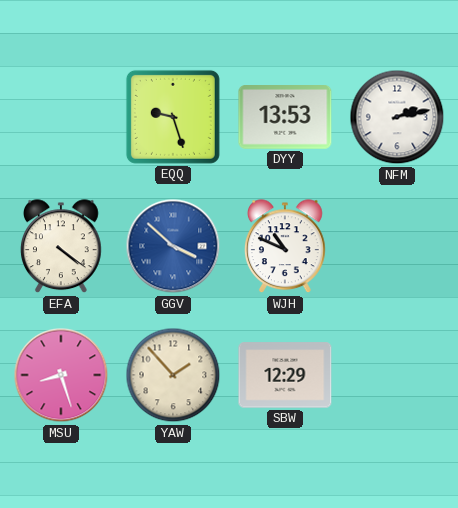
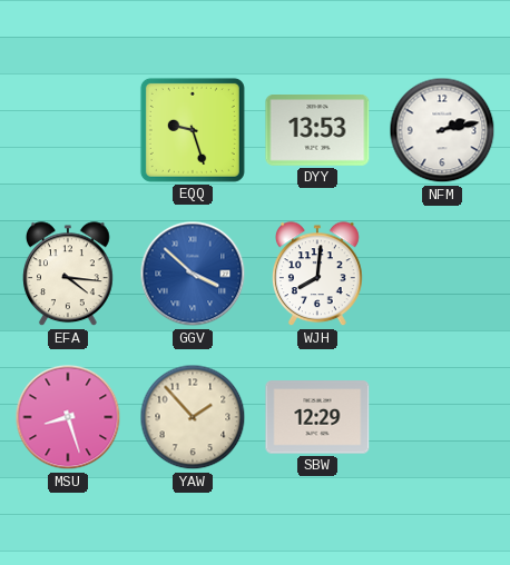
EFA: 4:21 -> 4:16 (69, 275)
WJH: 10:49 -> 8:01 (318, 275)
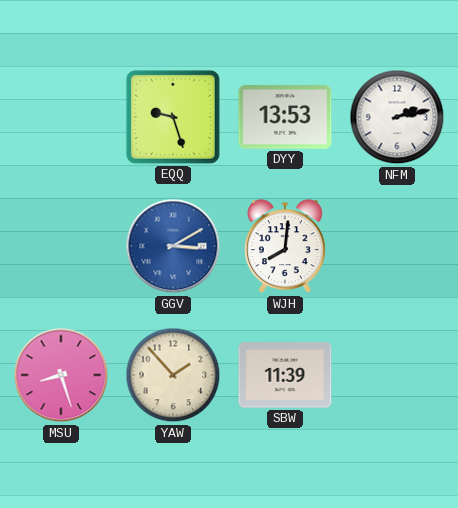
EFA: 4:16 -> none (69, 275)
GGV: 3:52 -> 3:10 (173, 246)
SBW: 12:29 -> 11:39 (285, 375)
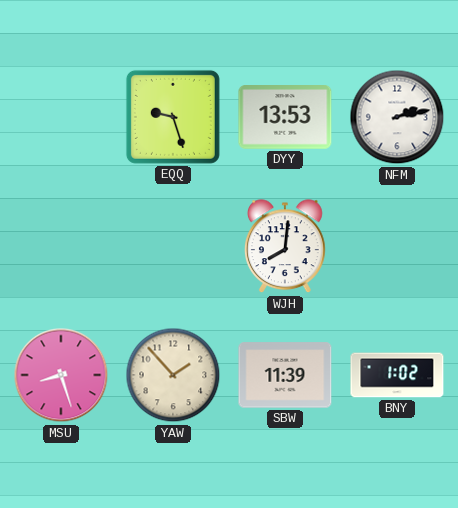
GGV: 3:10 -> none (173, 246)
BNY: none -> 1:02 (397, 375)
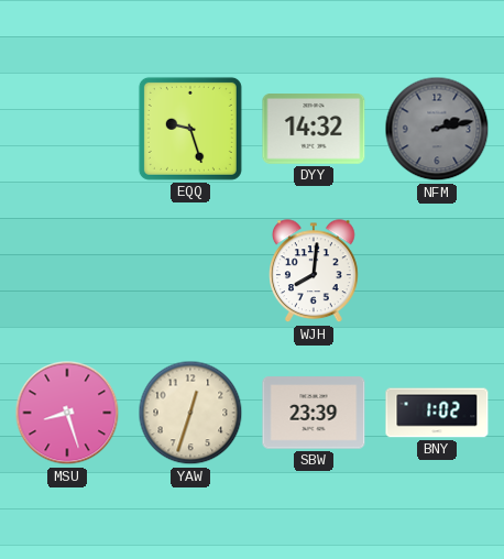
DYY: 13:53 -> 14:32 (314, 130)
NFM dial: white -> grey (437, 129)
YAW: 1:53 -> 12:33 (190, 413)
SBW: 11:39 -> 23:39 (314, 413)
